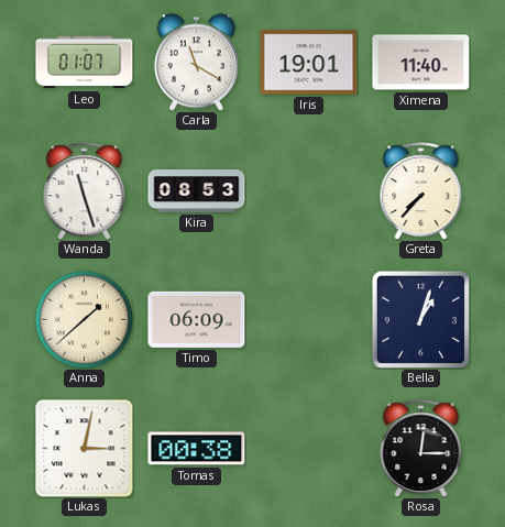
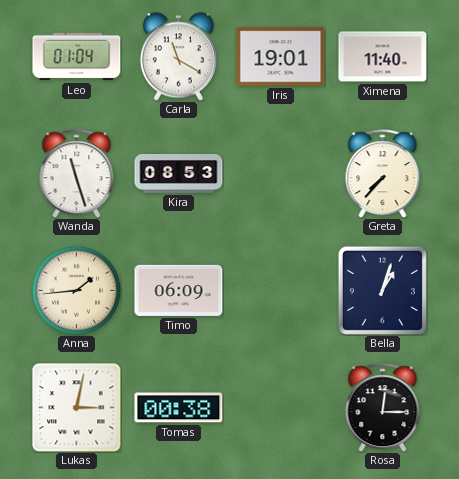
Leo: 01:07 -> 01:04 (77, 57)
Anna: 1:38 -> 1:44 (76, 290)
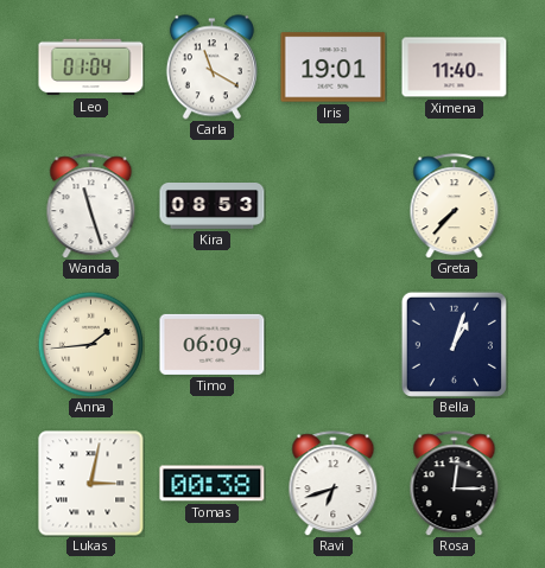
Ravi: none -> 6:42 (334, 484)
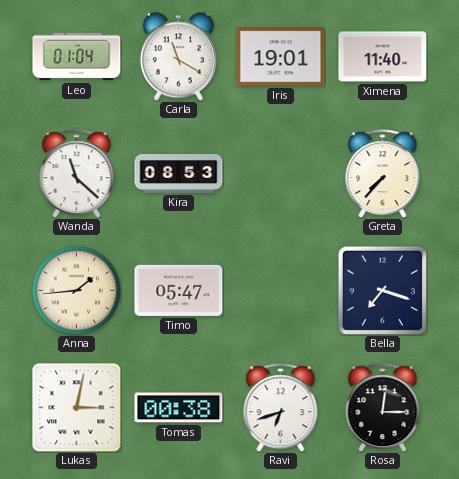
Wanda: 11:27 -> 11:22 (77, 174)
Timo: 06:09 -> 05:47 (179, 290)
Bella: 1:03 -> 7:18 (382, 290)
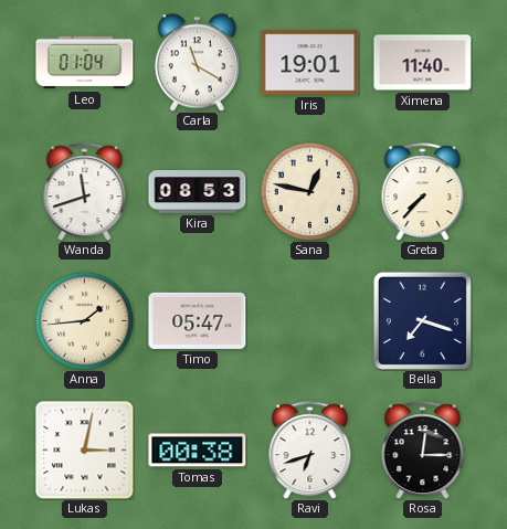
Wanda: 11:22 -> 11:42 (85, 192)
Sana: none -> 12:47 (309, 191)
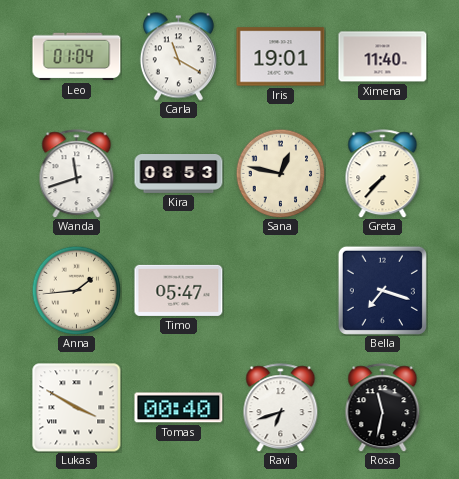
Lukas: 3:02 -> 3:50 (77, 408)
Tomas: 00:38 -> 00:40 (179, 408)
Rosa: 12:15 -> 11:32 (383, 408)
